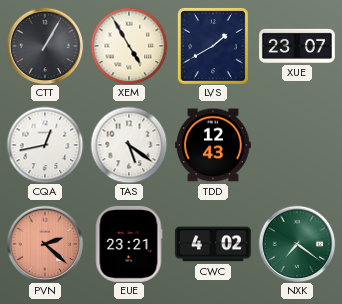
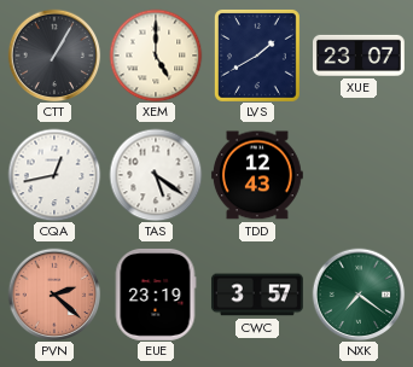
XEM: 4:55 -> 5:00 (156, 56)
EUE: 23:21 -> 23:19 (156, 295)
CWC: 4:02 -> 3:57 (257, 295)
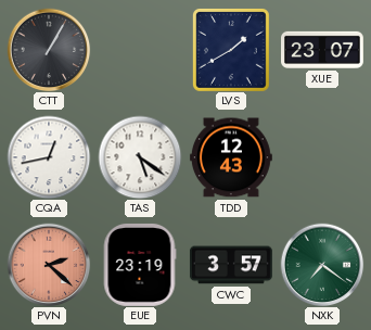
XEM: 5:00 -> none (156, 56)
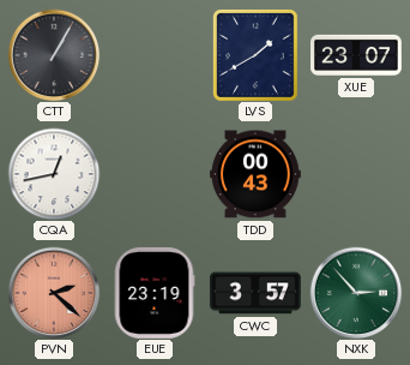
TAS: 5:21 -> none (140, 157)
TDD: 12:43 -> 00:43 (255, 174)
NXK: 7:21 -> 2:53 (356, 293)
